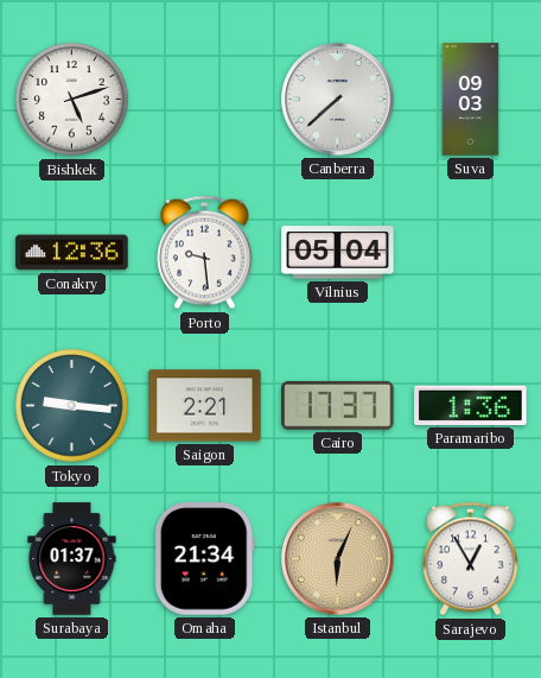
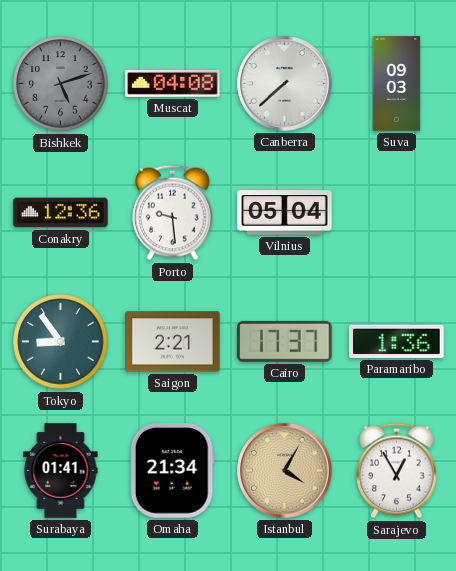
Bishkek dial: white -> grey (61, 84)
Muscat: none -> 04:08 (173, 84)
Tokyo: 9:16 -> 8:54 (61, 342)
Surabaya: 01:37 -> 01:41 (61, 471)
Istanbul: 6:04 -> 4:05 (285, 471)
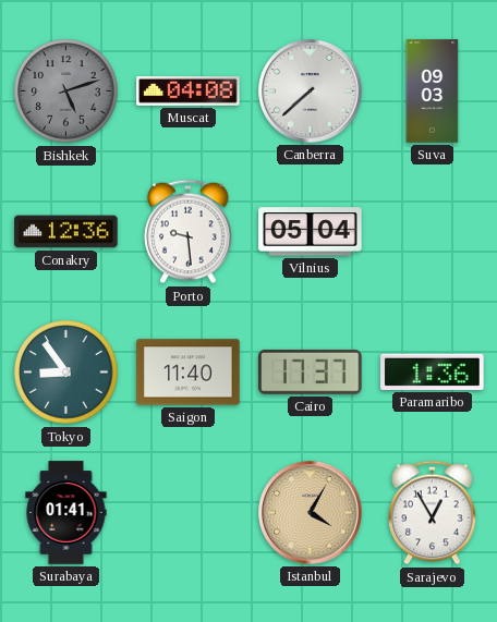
Saigon: 2:21 -> 11:40 (189, 373)
Omaha: 21:34 -> none (172, 471)
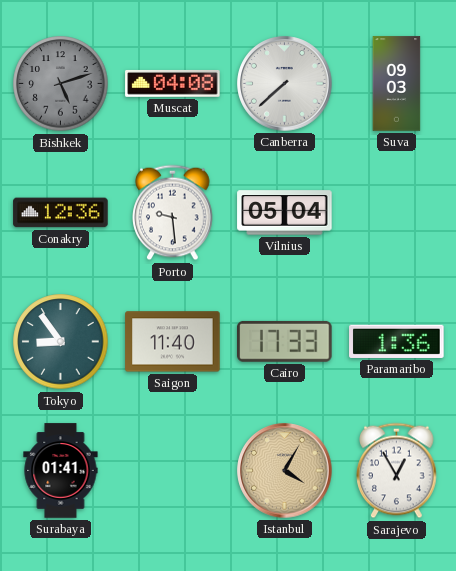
Cairo: 17:37 -> 17:33 (285, 341)
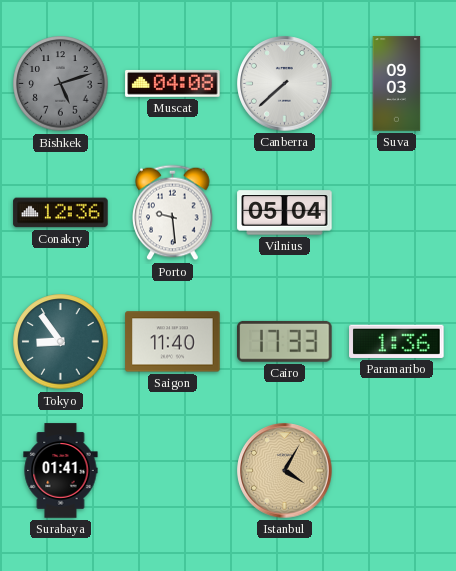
Sarajevo: 12:55 -> none (397, 471)
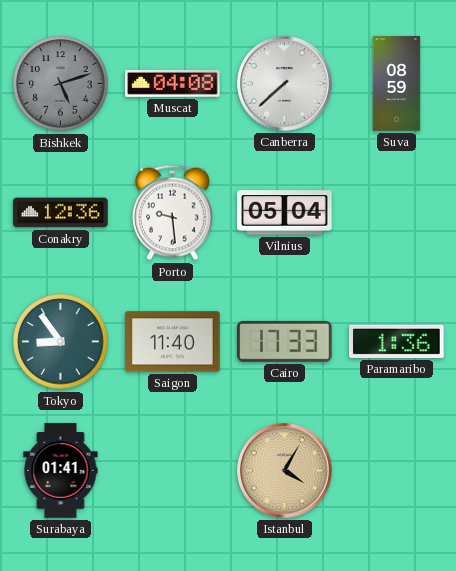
Suva: 09:03 -> 08:59 (397, 84)
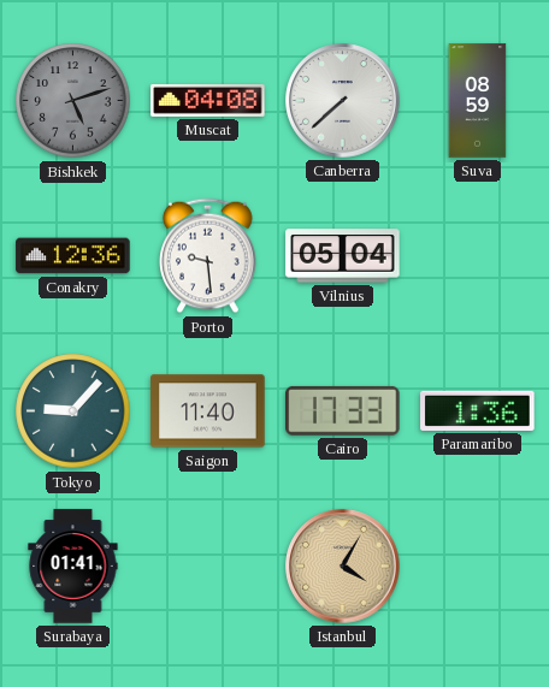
Tokyo: 8:54 -> 9:07 (73, 411)
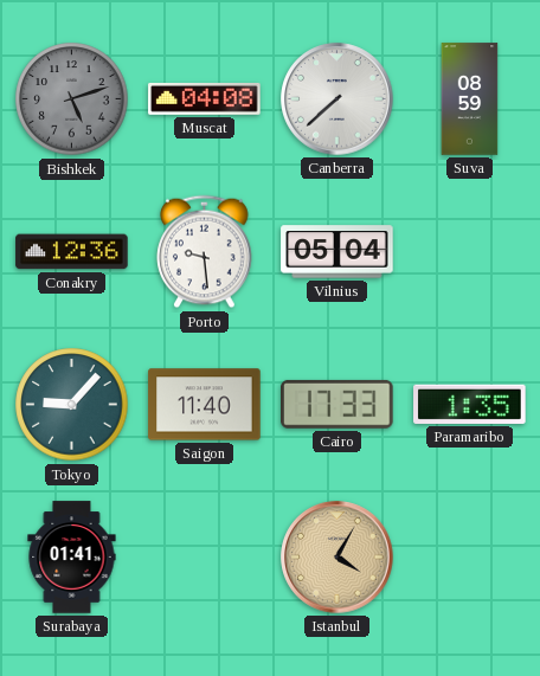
Paramaribo: 1:36 -> 1:35 (470, 404)
